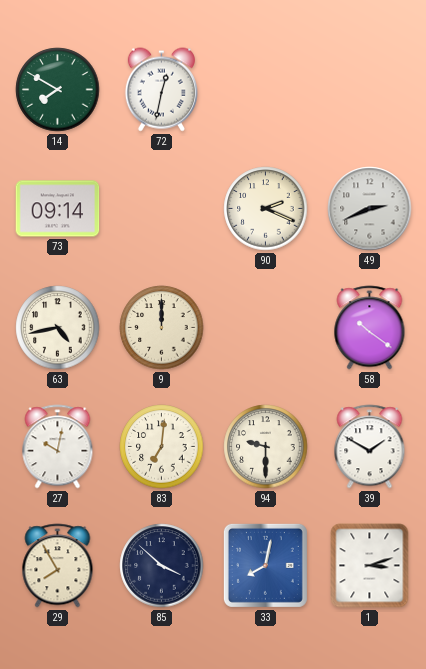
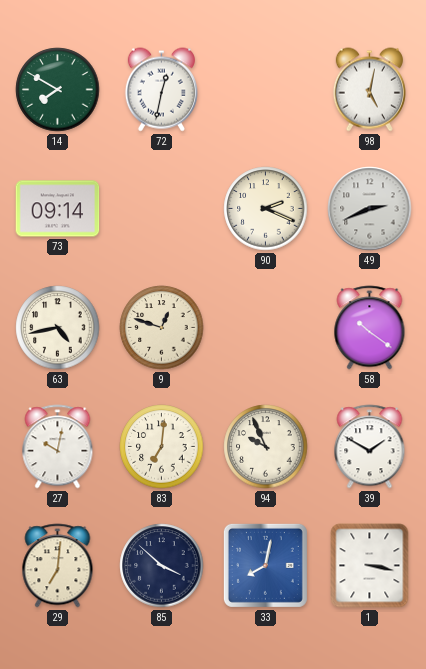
98: none -> 5:02 (369, 90)
9: 12:00 -> 12:48 (162, 328)
94: 9:30 -> 9:56 (266, 447)
29: 7:55 -> 7:01 (58, 566)
1: 3:12 -> 3:17 (370, 566)
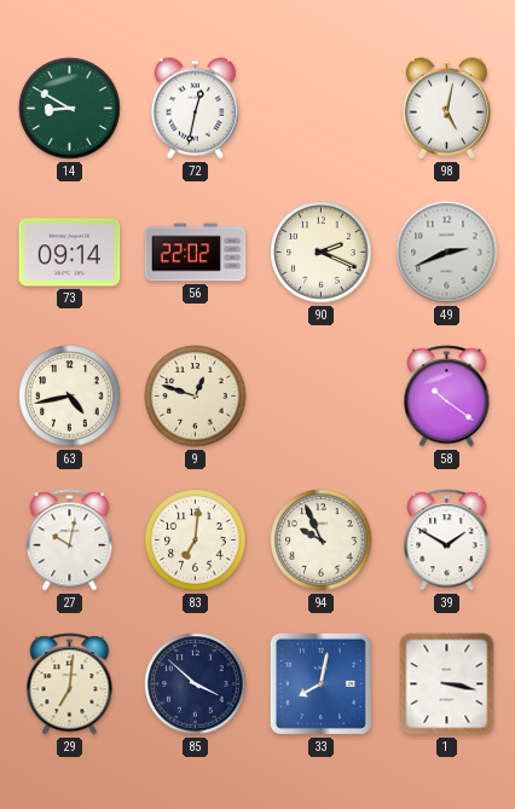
14: 7:50 -> 8:50 (70, 109)
56: none -> 22:02 (196, 253)
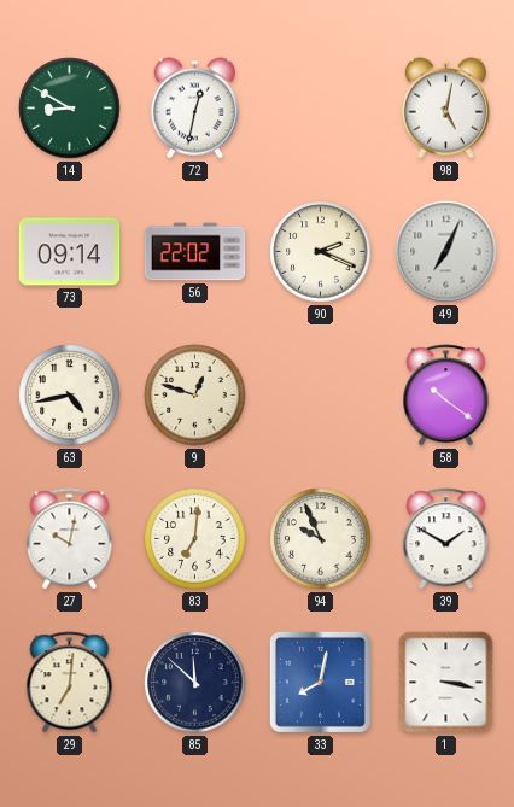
49: 2:41 -> 7:04 (446, 252)
85: 3:52 -> 11:52 (195, 683)
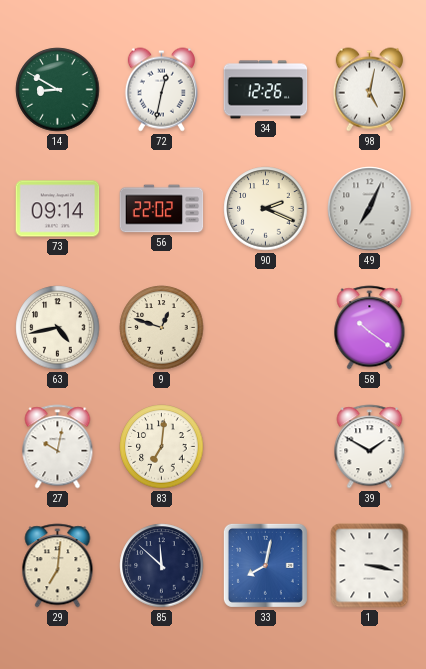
34: none -> 12:26 (266, 90)
94: 9:56 -> none (321, 539)
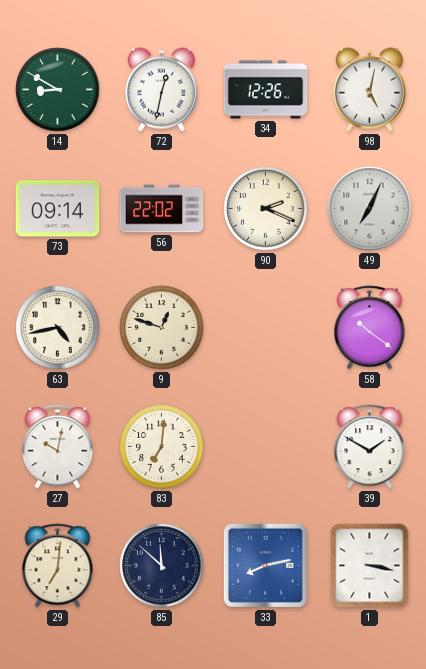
33: 8:02 -> 8:13 (265, 565)
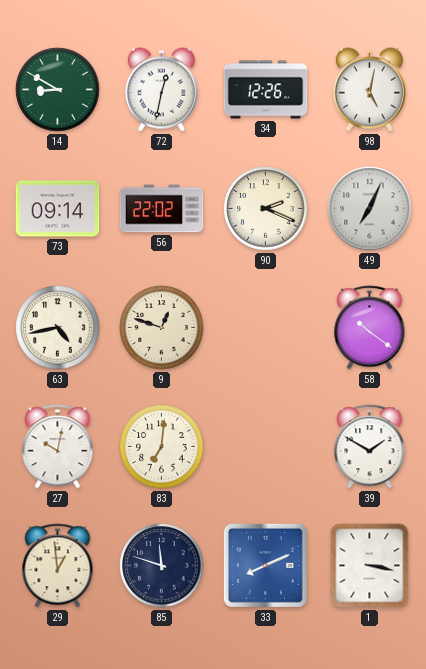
29: 7:01 -> 12:59 (58, 566)
85: 11:52 -> 11:48 (162, 566)
33: 8:13 -> 8:11 (265, 565)
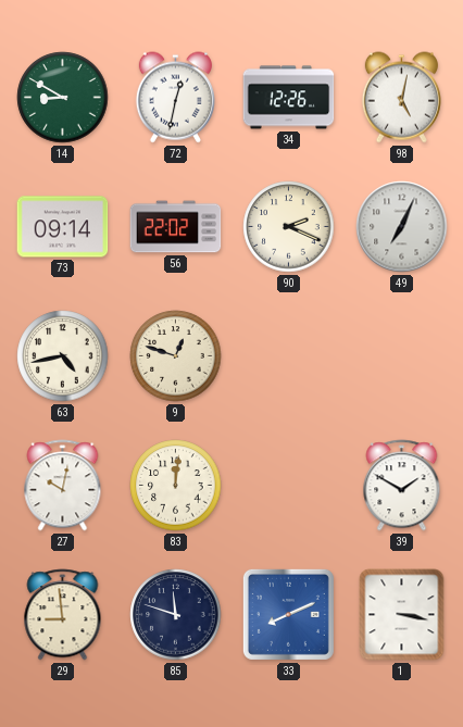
58: 10:21 -> none (370, 328)
83: 7:01 -> 12:01 (176, 486)
29: 12:59 -> 8:59 (63, 615)
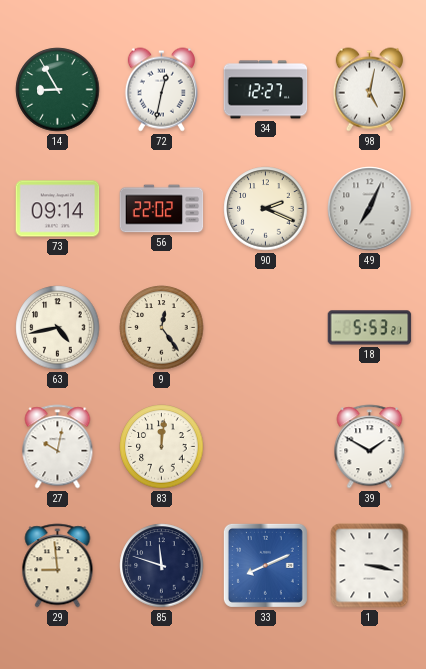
14: 8:50 -> 8:55 (58, 90)
34: 12:26 -> 12:27 (266, 90)
9: 12:48 -> 12:24 (162, 328)
18: none -> 5:53 (370, 328)
